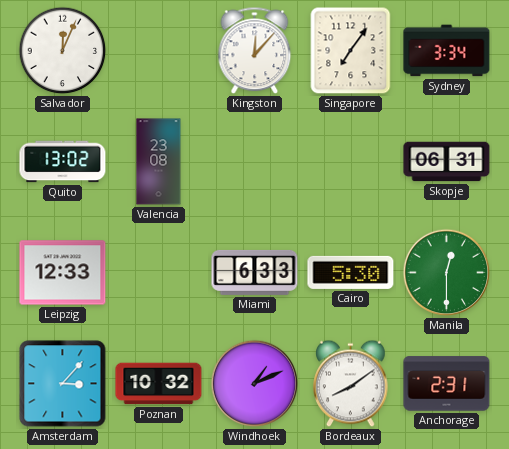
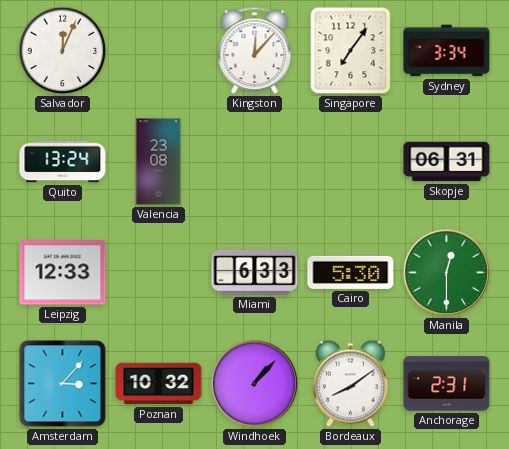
Quito: 13:02 -> 13:24 (63, 162)
Windhoek: 1:11 -> 1:07 (255, 384)
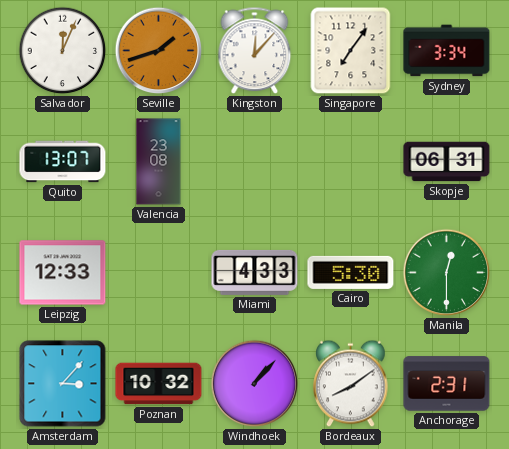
Seville: none -> 1:42 (159, 51)
Quito: 13:24 -> 13:07 (63, 162)
Miami: 6:33 -> 4:33 (255, 272)
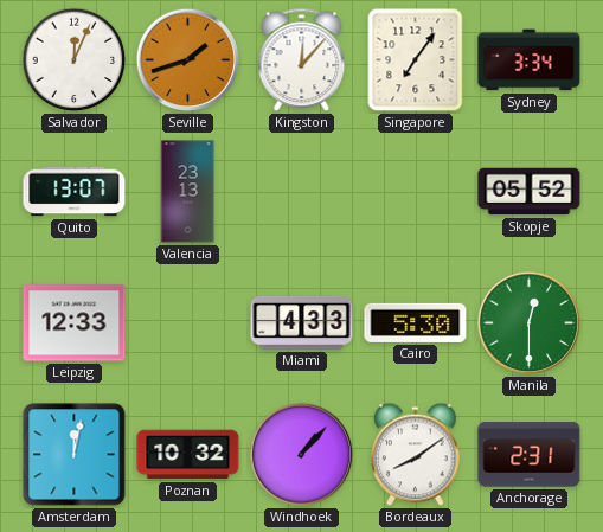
Valencia: 23:08 -> 23:13 (188, 192)
Skopje: 06:31 -> 05:52 (530, 192)
Amsterdam: 3:07 -> 12:02 (75, 455)
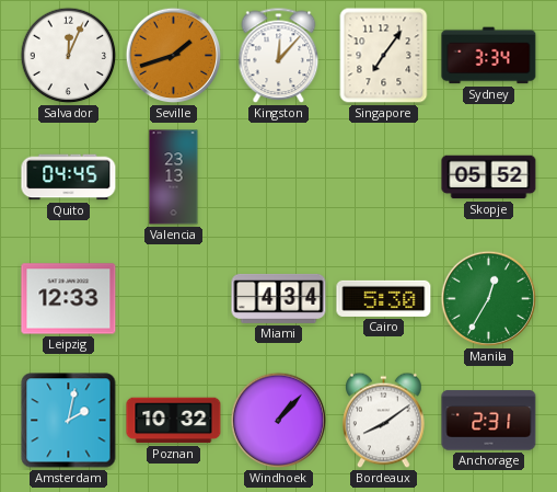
Quito: 13:07 -> 04:45 (69, 178)
Miami: 4:33 -> 4:34 (279, 298)
Manila: 12:30 -> 12:35 (489, 299)
Amsterdam: 12:02 -> 2:02 (69, 421)
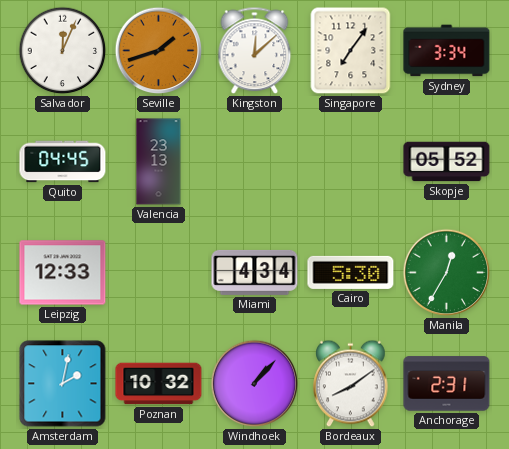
Kingston: 12:07 -> 12:08 (255, 51)
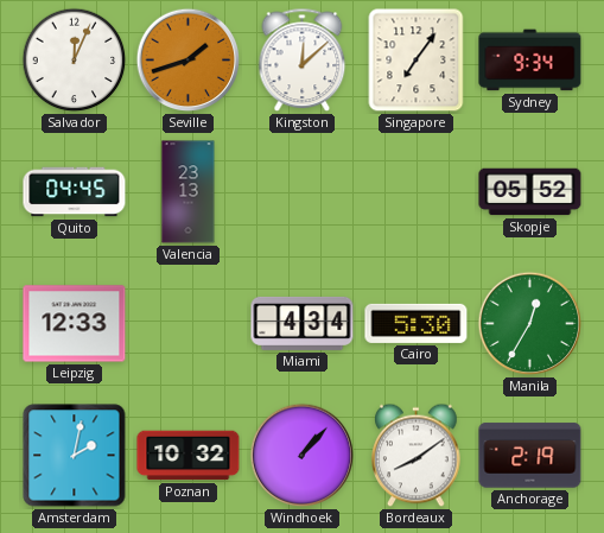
Sydney: 3:34 -> 9:34 (530, 61)
Anchorage: 2:31 -> 2:19 (530, 456)
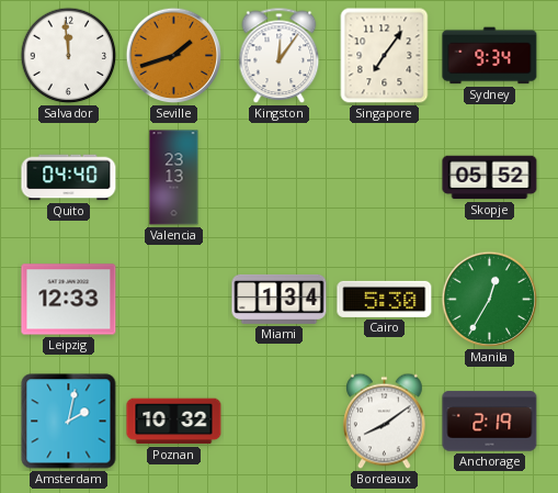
Salvador: 12:04 -> 11:59 (69, 56)
Kingston: 12:08 -> 12:06 (280, 56)
Quito: 04:45 -> 04:40 (69, 178)
Miami: 4:34 -> 1:34 (280, 299)
Windhoek: 1:07 -> none (303, 456)
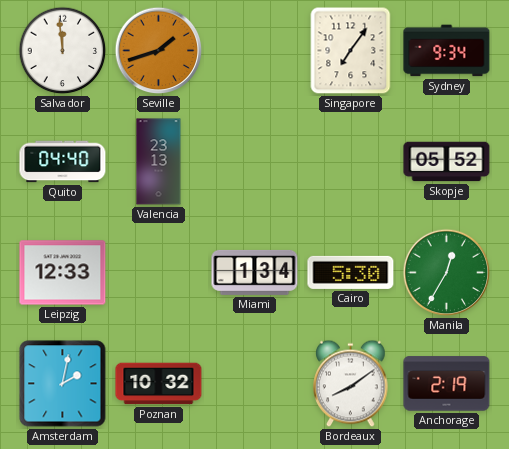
Kingston: 12:06 -> none (280, 56)
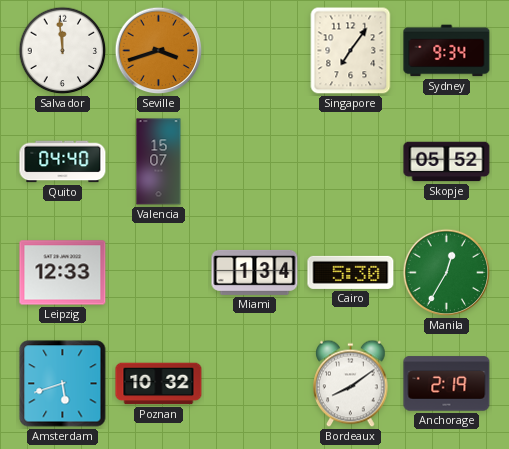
Seville: 1:42 -> 3:42 (159, 51)
Valencia: 23:13 -> 15:07 (159, 162)
Amsterdam: 2:02 -> 5:42 (63, 384)
